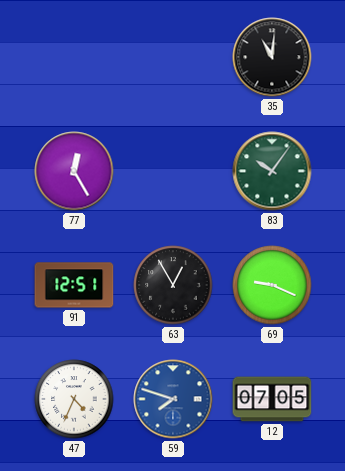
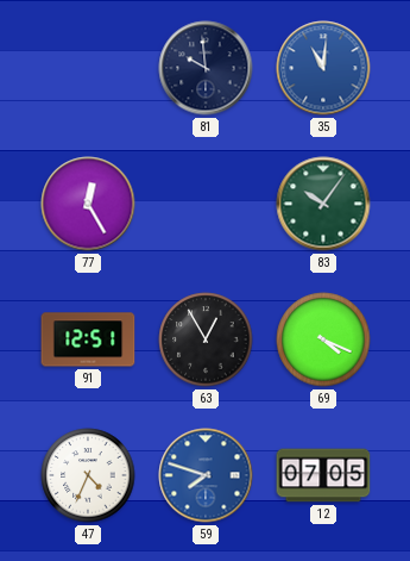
81: none -> 9:59 (206, 68)
35 dial: black -> blue (323, 68)
69: 9:19 -> 4:19 (323, 339)
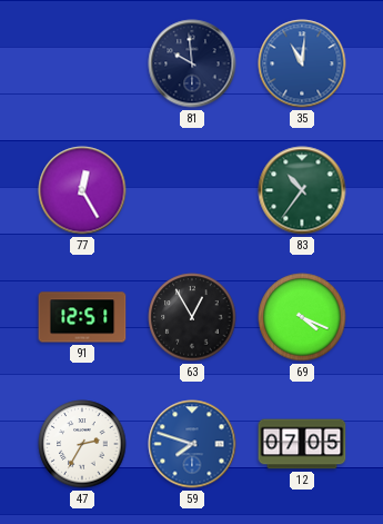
83: 10:06 -> 10:36 (302, 190)
47: 4:34 -> 2:35 (82, 444)
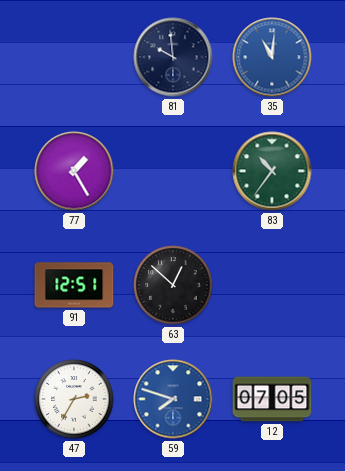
77: 12:25 -> 1:25 (74, 171)
63: 12:55 -> 12:52 (173, 285)
69: 4:19 -> none (302, 317)
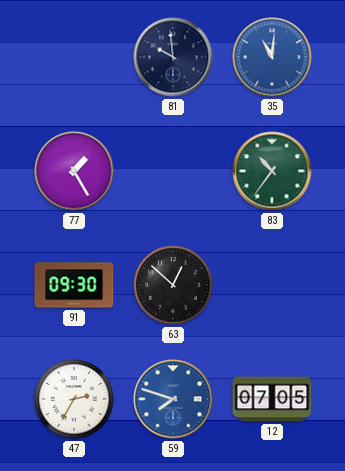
91: 12:51 -> 09:30 (74, 285)
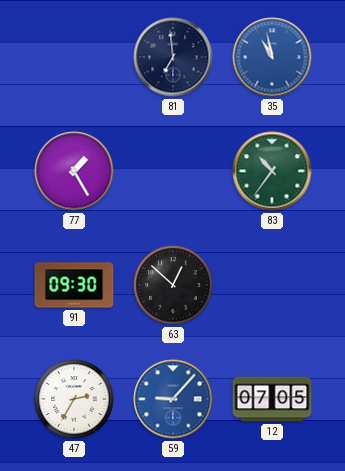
81: 9:59 -> 6:59 (173, 57)
35: 11:01 -> 10:58 (272, 57)
59: 7:48 -> 9:07 (173, 399)
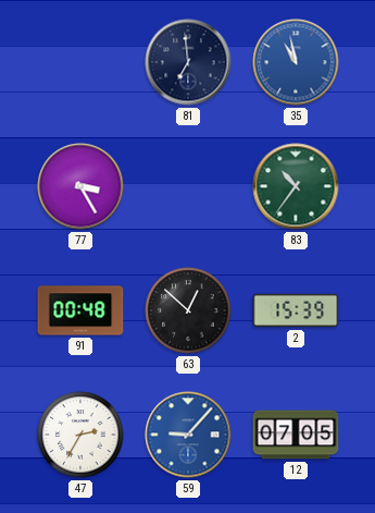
77: 1:25 -> 3:25 (80, 186)
91: 09:30 -> 00:48 (80, 310)
2: none -> 15:39 (296, 310)
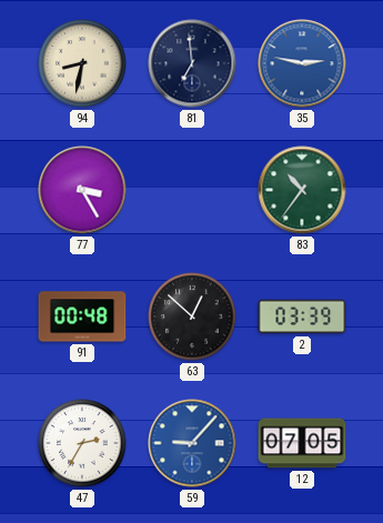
94: none -> 8:32 (82, 63)
35: 10:58 -> 2:47 (302, 63)
2: 15:39 -> 03:39 (302, 316)
